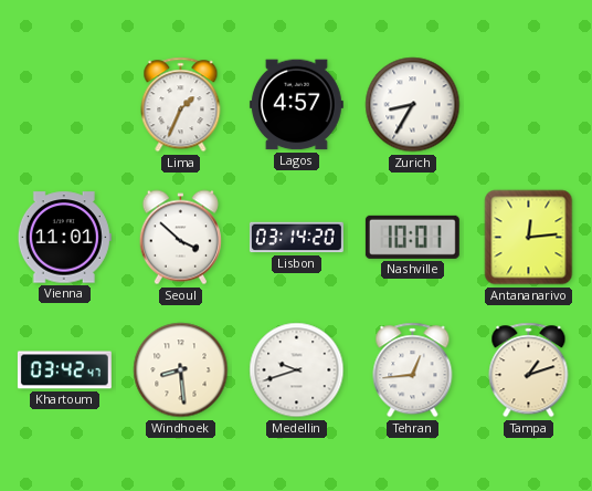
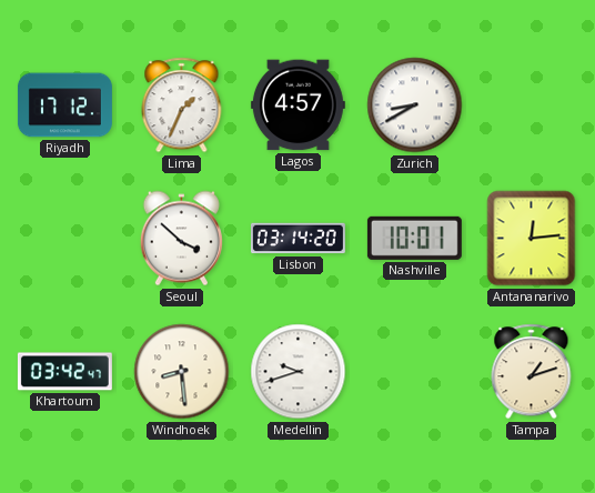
Riyadh: none -> 17:12 (64, 105)
Zurich: 8:35 -> 8:40 (415, 105)
Vienna: 11:01 -> none (64, 238)
Tehran: 12:44 -> none (413, 370)
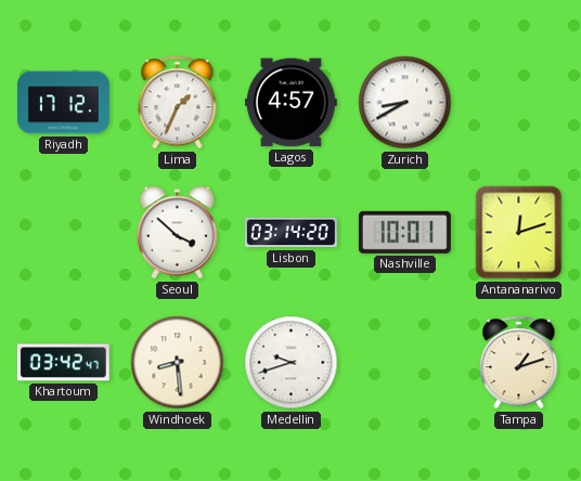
Antananarivo: 12:14 -> 12:12 (519, 233)
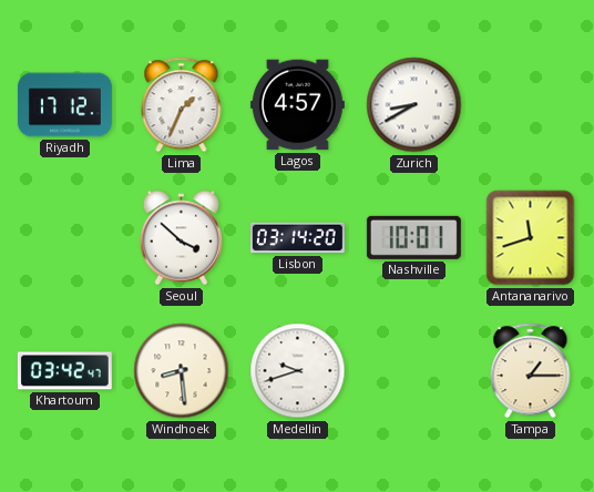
Antananarivo: 12:12 -> 11:42 (531, 238)
Tampa: 1:12 -> 1:15 (531, 371)
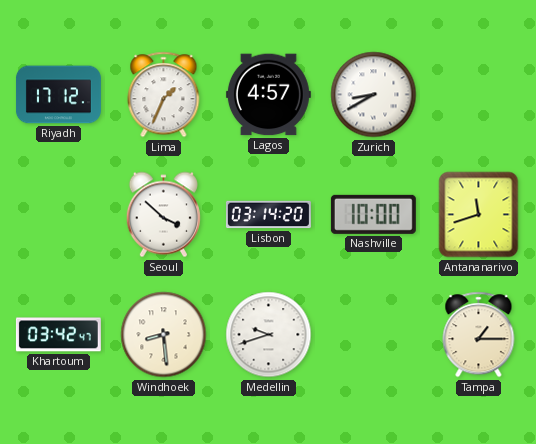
Nashville: 10:01 -> 10:00 (373, 214)
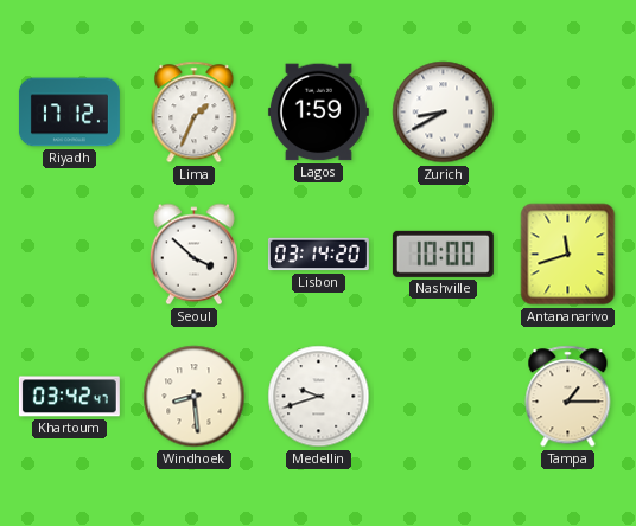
Lagos: 4:57 -> 1:59 (318, 113)
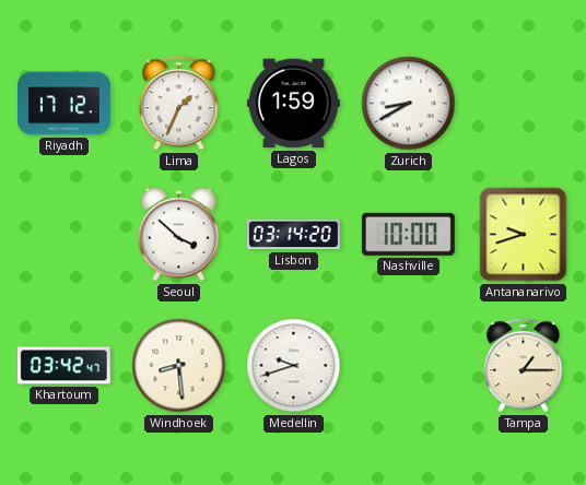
Antananarivo: 11:42 -> 9:42 (524, 235)
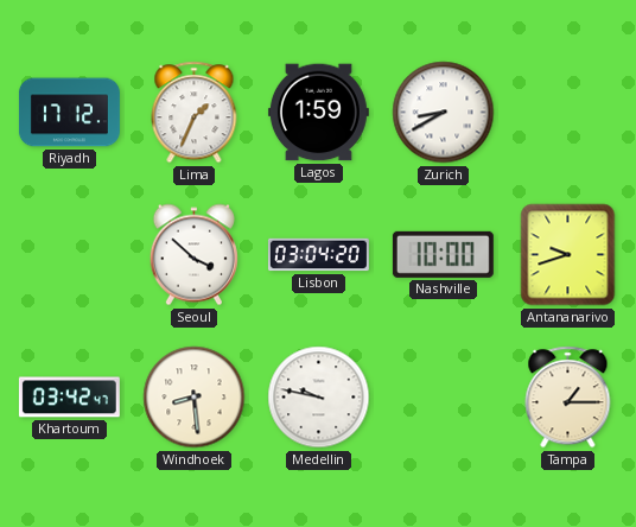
Lisbon: 03:14 -> 03:04 (318, 255)
Medellin: 9:42 -> 9:47 (319, 398)
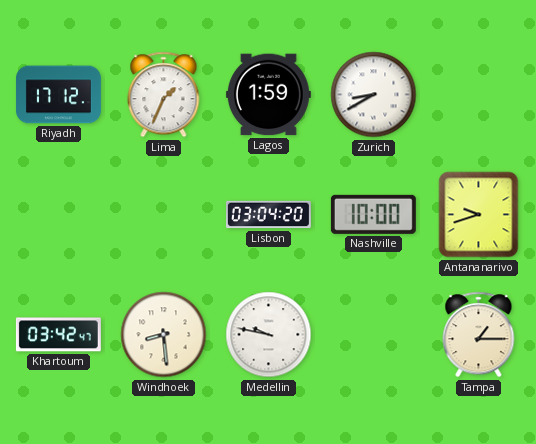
Seoul: 3:52 -> none (193, 255)
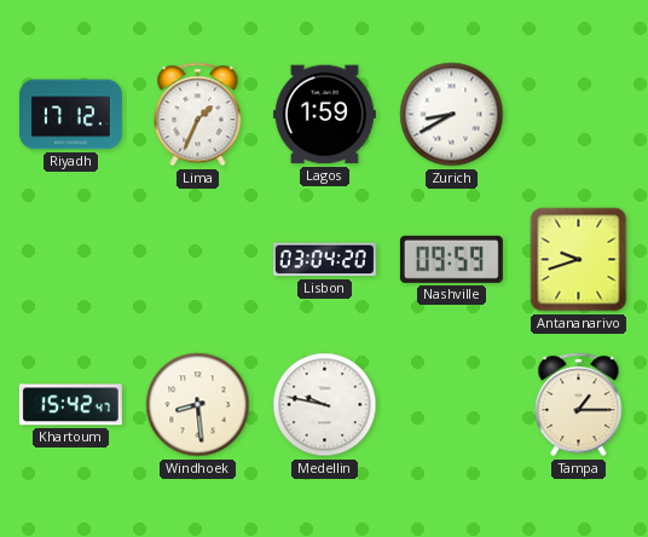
Nashville: 10:00 -> 09:59 (451, 259)
Khartoum: 03:42 -> 15:42 (70, 405)
